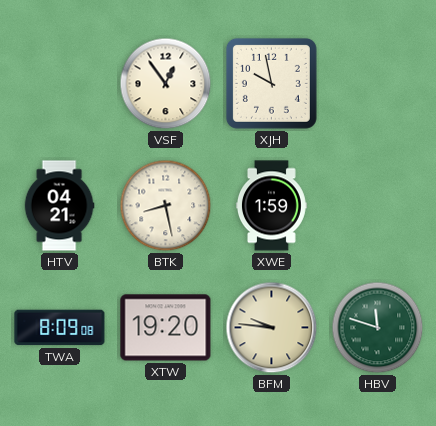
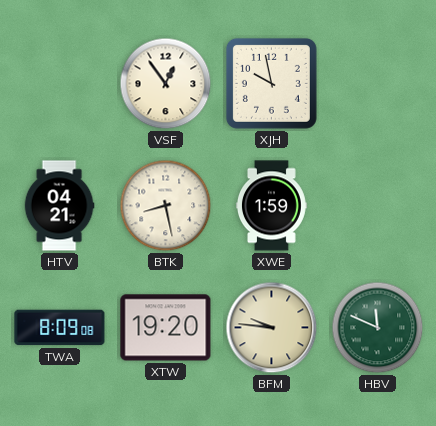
HBV: 11:48 -> 11:49 (378, 328)
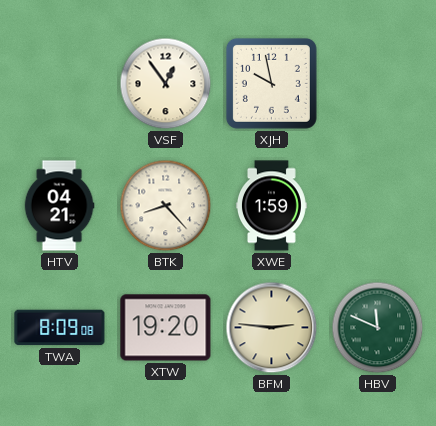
BTK: 8:28 -> 8:23 (166, 206)
BFM: 9:46 -> 2:46 (272, 328)
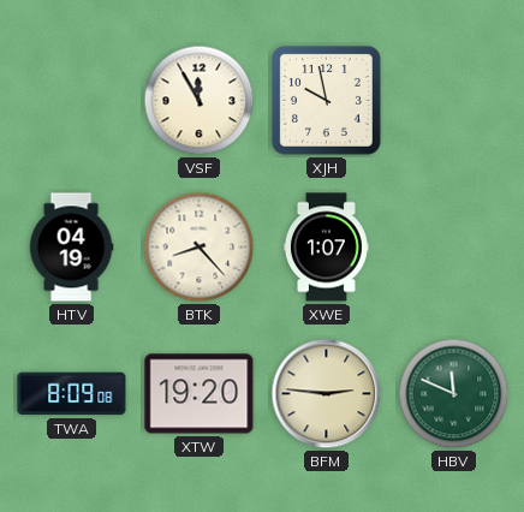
VSF: 12:54 -> 11:55 (200, 101)
HTV: 04:21 -> 04:19 (71, 248)
XWE: 1:59 -> 1:07 (326, 248)
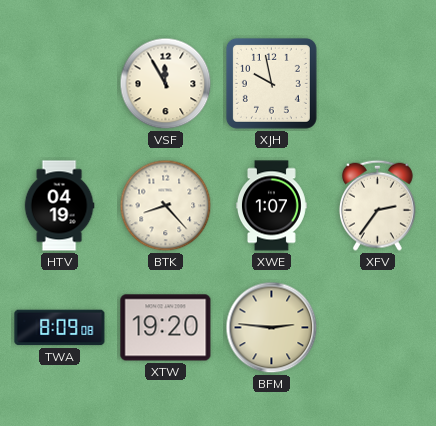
XFV: none -> 2:36 (378, 205)
HBV: 11:49 -> none (454, 394)
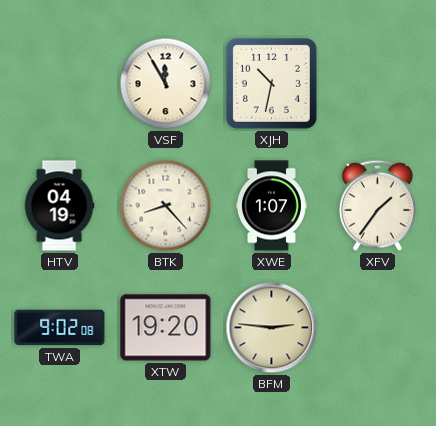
XJH: 9:58 -> 10:32 (271, 83)
XFV: 2:36 -> 1:36 (378, 205)
TWA: 8:09 -> 9:02 (60, 328)
